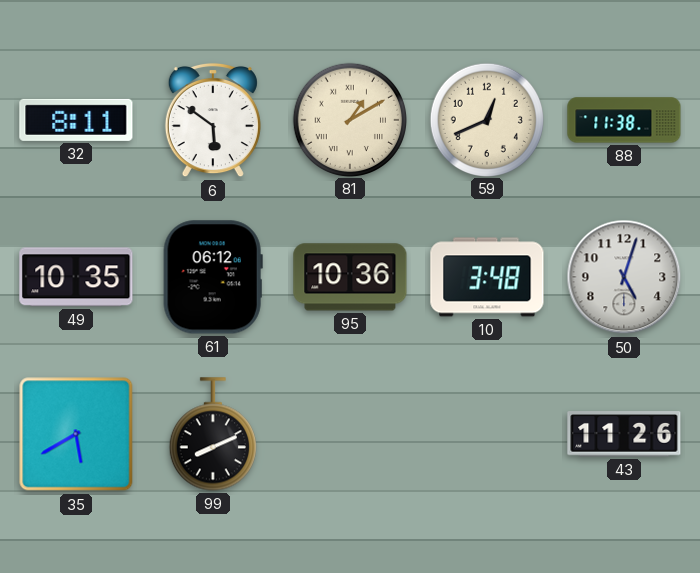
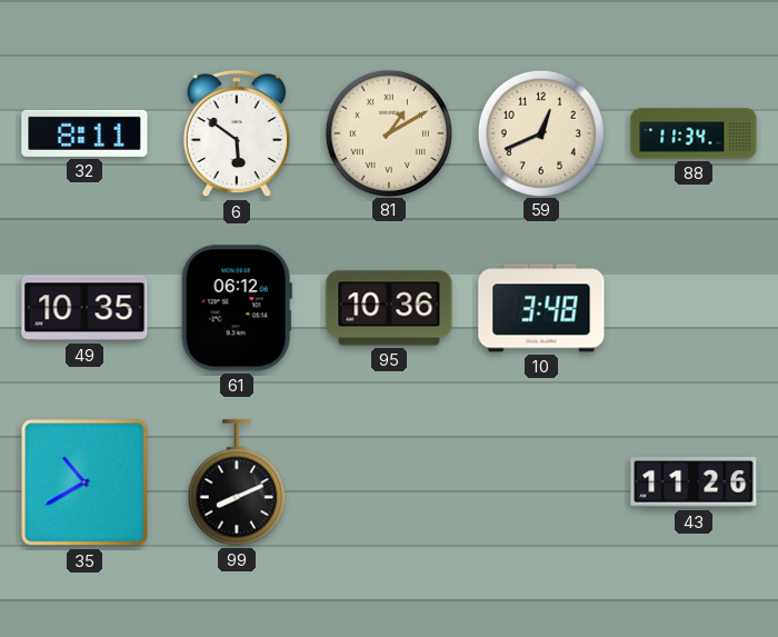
88: 11:38 -> 11:34 (694, 133)
50: 5:03 -> none (624, 277)
35: 5:40 -> 10:40 (84, 482)
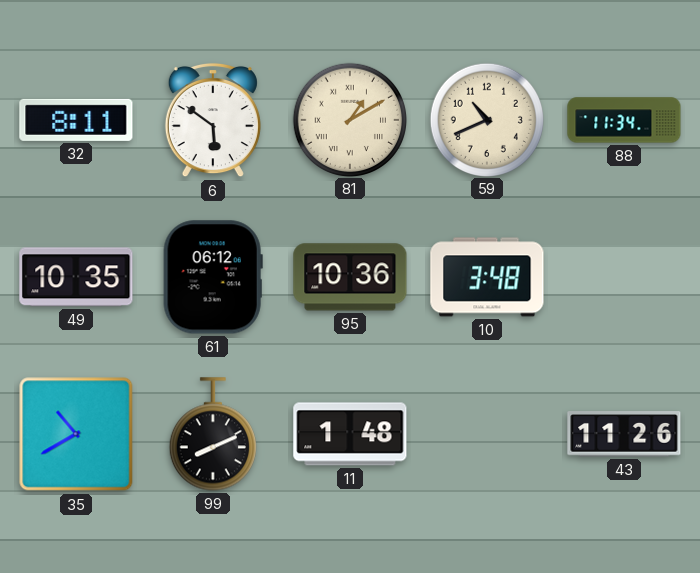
59: 12:41 -> 10:41 (486, 119)
11: none -> 1:48 (350, 434)
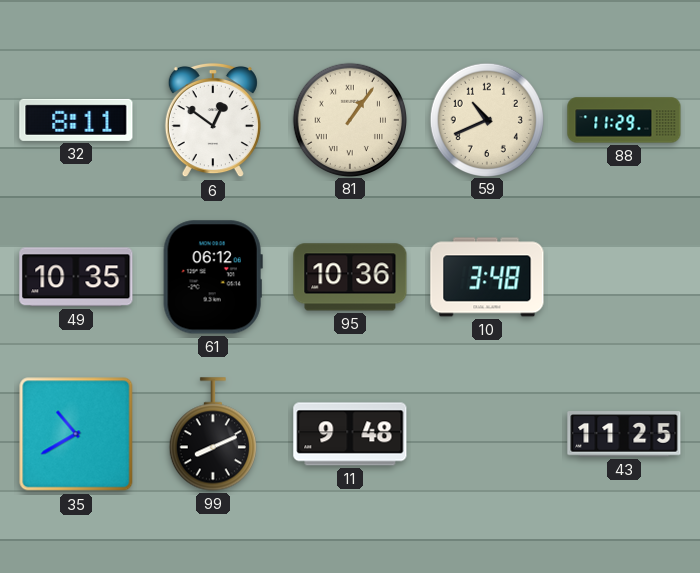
6: 5:51 -> 12:51 (213, 120)
81: 1:10 -> 1:06 (349, 119)
88: 11:34 -> 11:29 (624, 120)
11: 1:48 -> 9:48 (350, 434)
43: 11:26 -> 11:25 (624, 434)
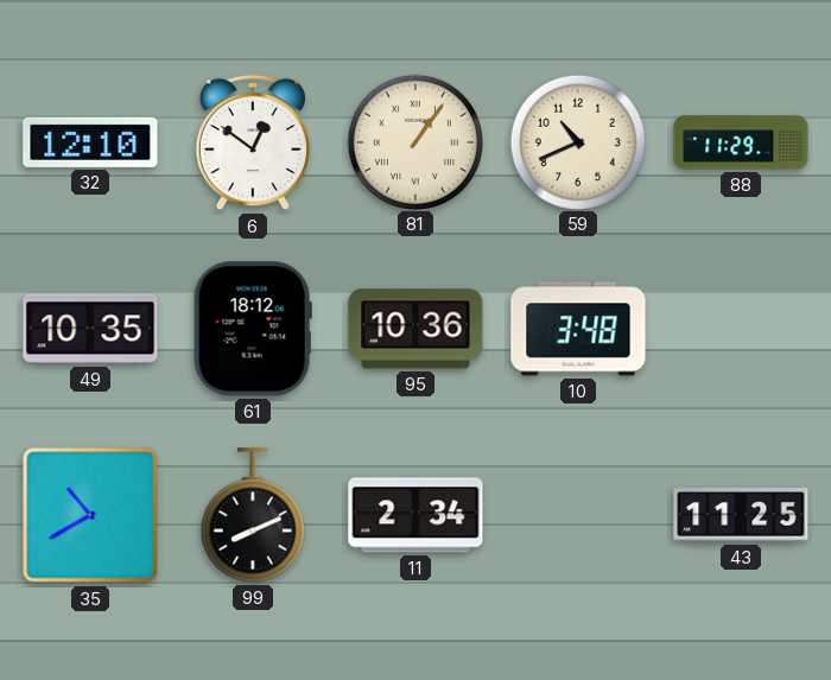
32: 8:11 -> 12:10 (90, 142)
61: 06:12 -> 18:12 (253, 329)
11: 9:48 -> 2:34 (415, 515)
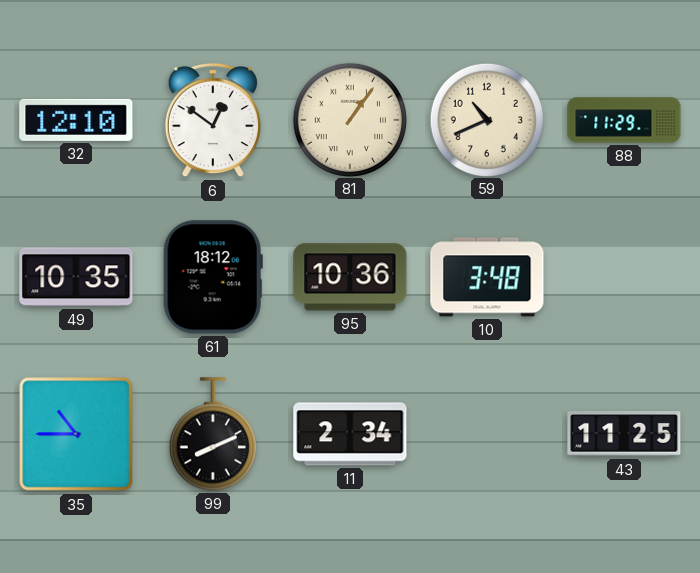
35: 10:40 -> 10:45 (76, 434)
